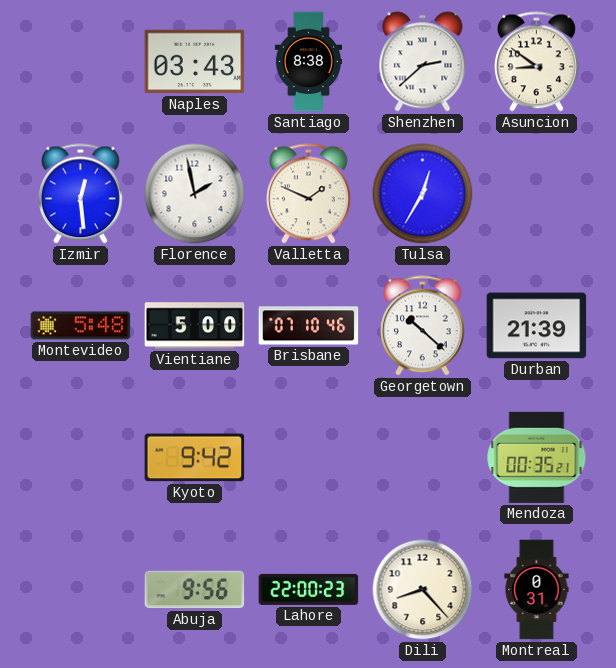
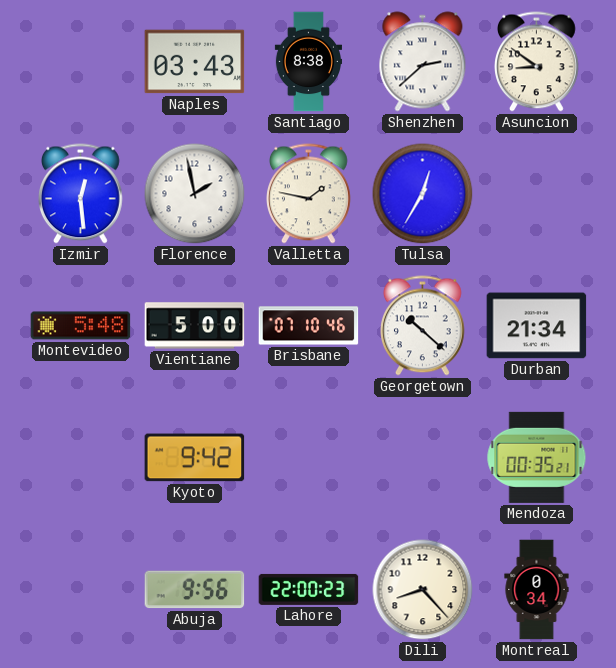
Valletta: 1:49 -> 1:47 (309, 194)
Durban: 21:39 -> 21:34 (537, 326)
Montreal: 0:31 -> 0:34 (537, 590)
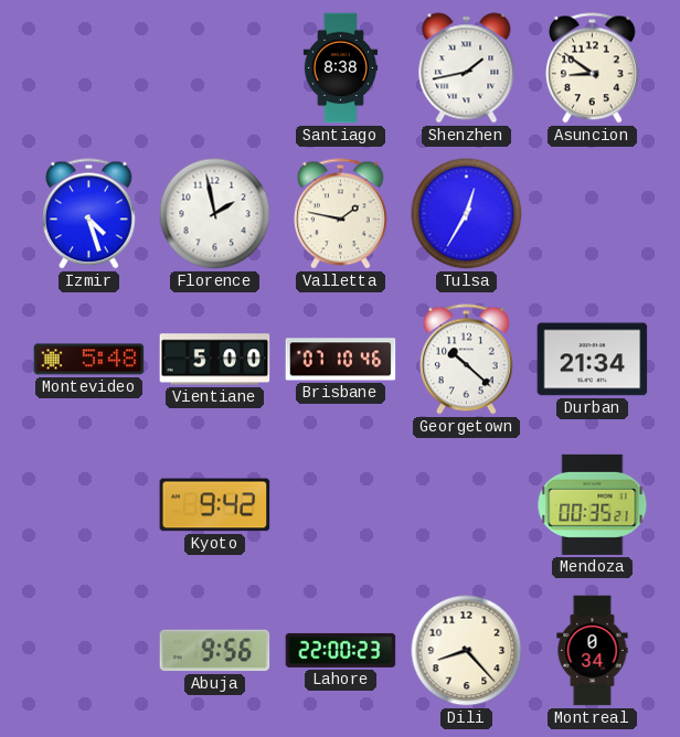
Naples: 03:43 -> none (195, 62)
Shenzhen: 2:38 -> 1:43 (467, 68)
Izmir: 12:29 -> 4:27 (89, 214)
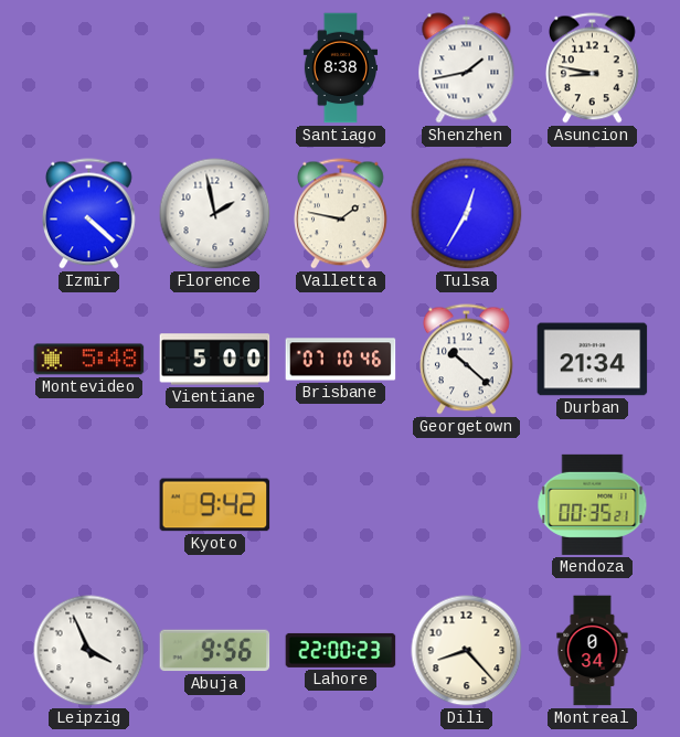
Asuncion: 8:51 -> 8:47 (593, 68)
Izmir: 4:27 -> 4:22 (89, 214)
Leipzig: none -> 3:56 (89, 651)
